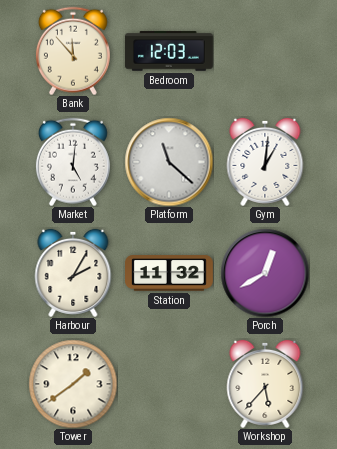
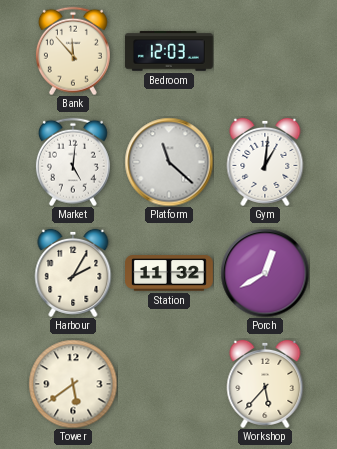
Tower: 1:39 -> 5:39 (73, 384)
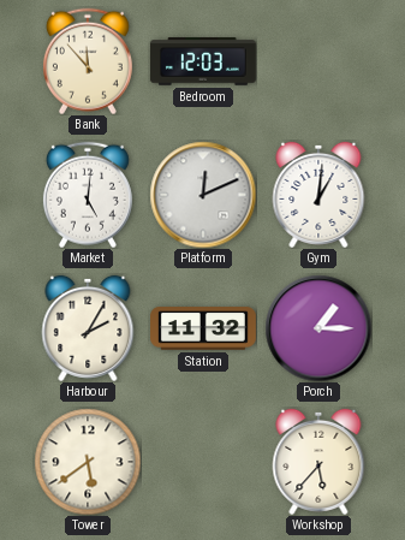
Platform: 11:22 -> 12:11 (203, 195)
Porch: 12:40 -> 1:15 (318, 328)
